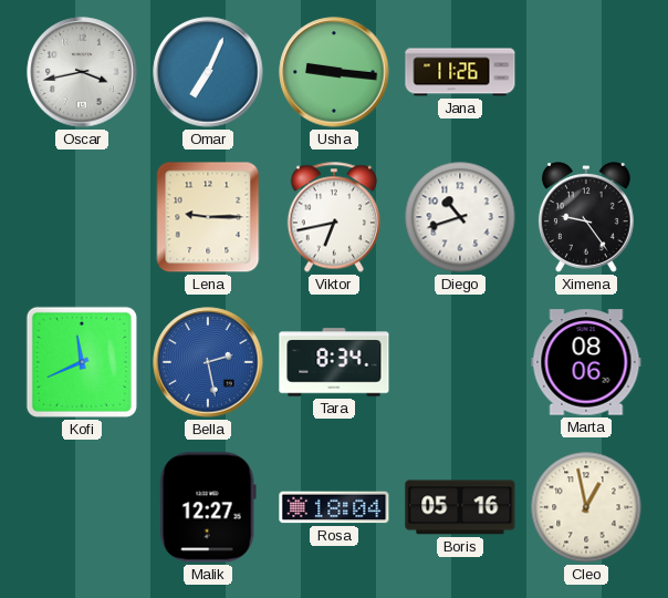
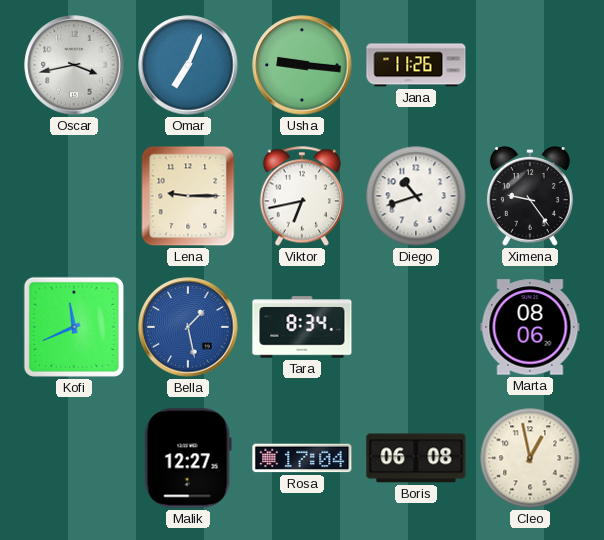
Bella: 2:28 -> 1:28 (188, 327)
Rosa: 18:04 -> 17:04 (302, 458)
Boris: 05:16 -> 06:08 (416, 458)
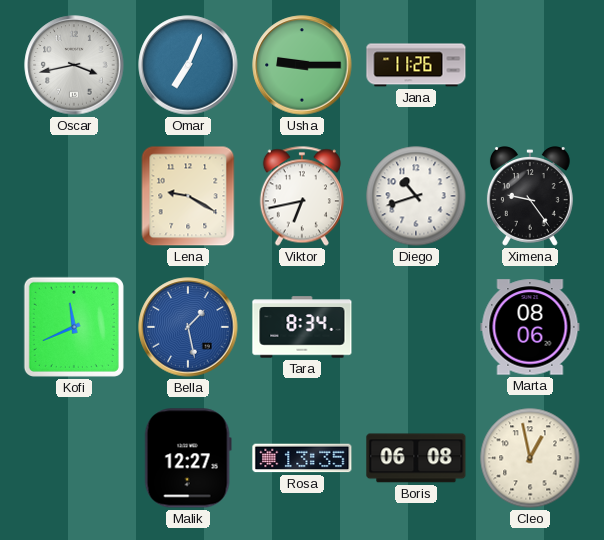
Usha: 9:16 -> 9:15 (302, 65)
Lena: 9:15 -> 9:20 (188, 196)
Rosa: 17:04 -> 13:35 (302, 458)
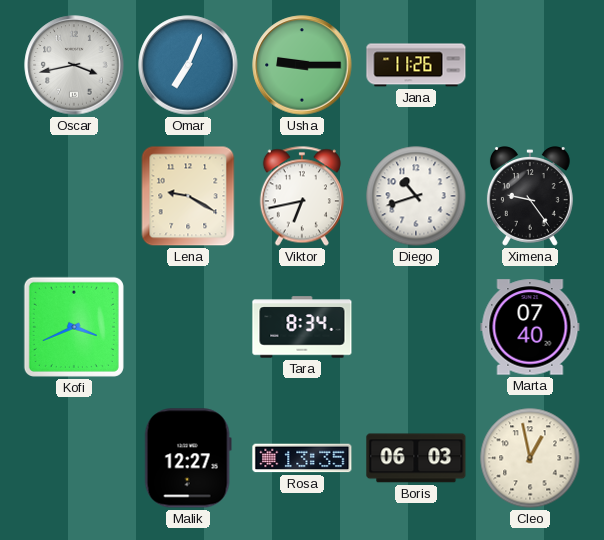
Kofi: 11:41 -> 3:41 (74, 327)
Bella: 1:28 -> none (188, 327)
Marta: 08:06 -> 07:40 (530, 327)
Boris: 06:08 -> 06:03 (416, 458)
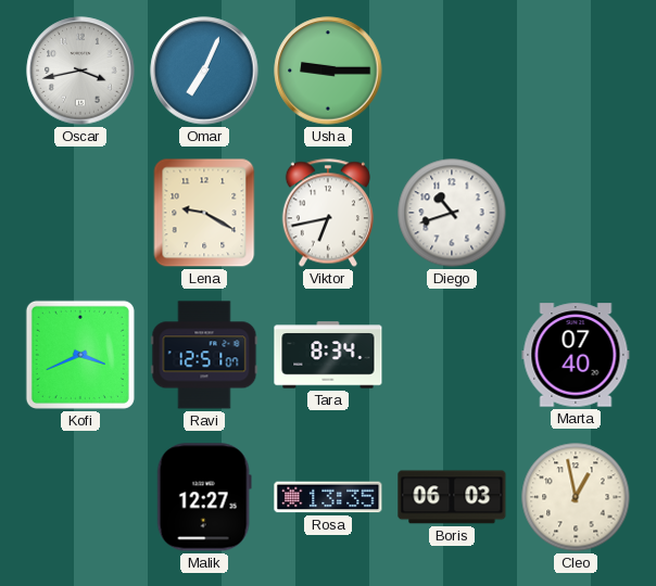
Jana: 11:26 -> none (416, 65)
Ximena: 9:24 -> none (530, 196)
Ravi: none -> 12:51 (204, 355)
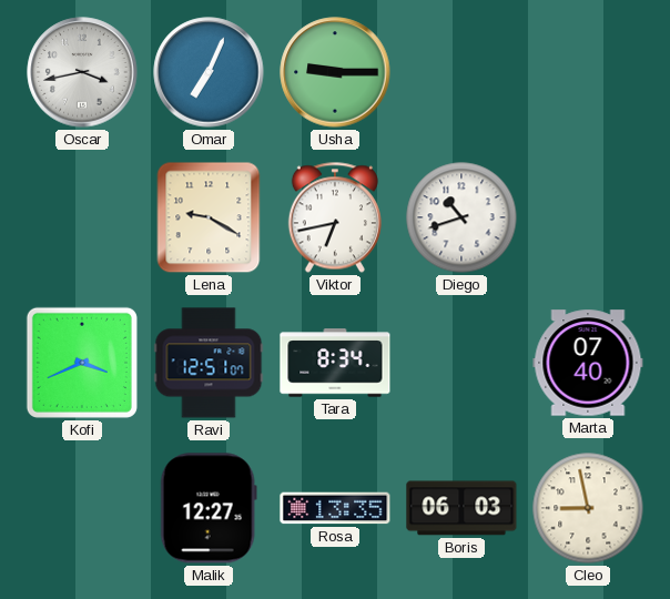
Cleo: 12:58 -> 8:58 (588, 508)
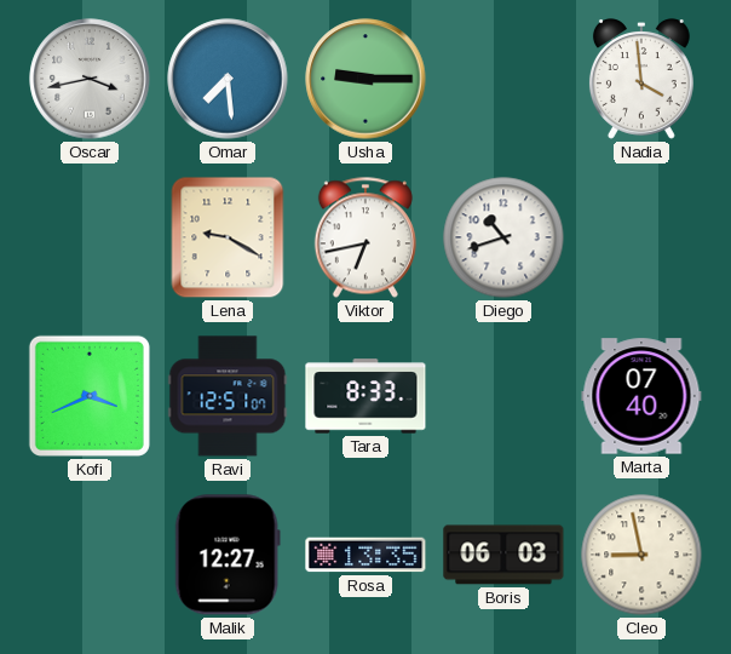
Omar: 7:04 -> 7:29 (228, 79)
Nadia: none -> 3:59 (641, 79)
Tara: 8:34 -> 8:33 (365, 396)
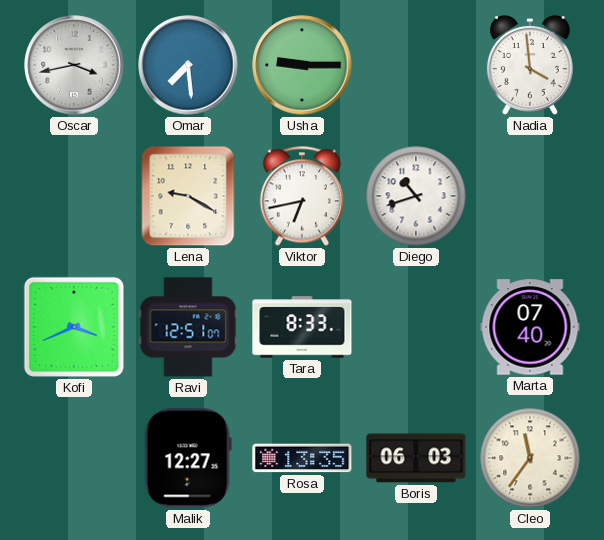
Cleo: 8:58 -> 11:36 (530, 458)
